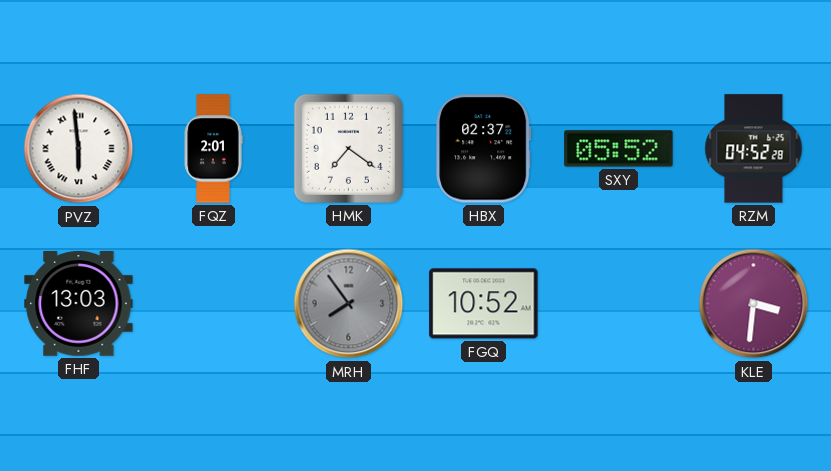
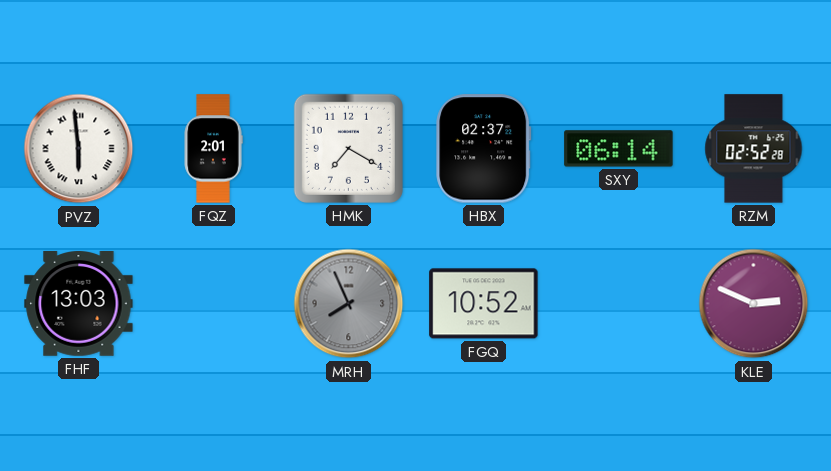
HMK: 7:21 -> 7:20 (348, 148)
SXY: 05:52 -> 06:14 (619, 149)
RZM: 04:52 -> 02:52 (754, 149)
MRH: 7:54 -> 7:56 (349, 304)
KLE: 3:31 -> 2:49 (754, 304)
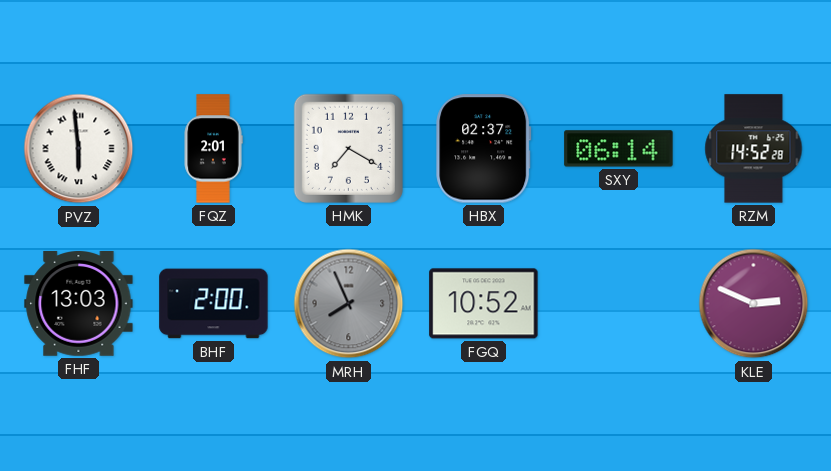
RZM: 02:52 -> 14:52 (754, 149)
BHF: none -> 2:00 (214, 304)
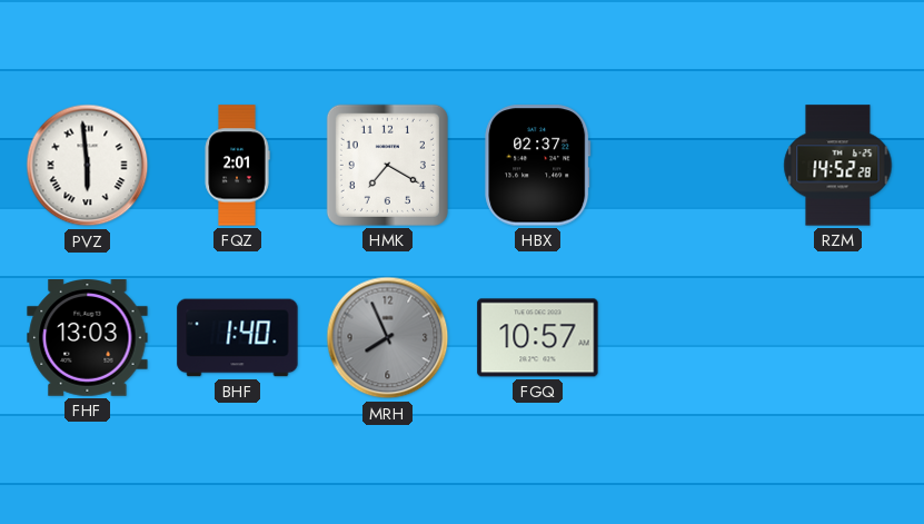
SXY: 06:14 -> none (619, 149)
BHF: 2:00 -> 1:40 (238, 338)
FGQ: 10:52 -> 10:57 (538, 338)
KLE: 2:49 -> none (754, 304)
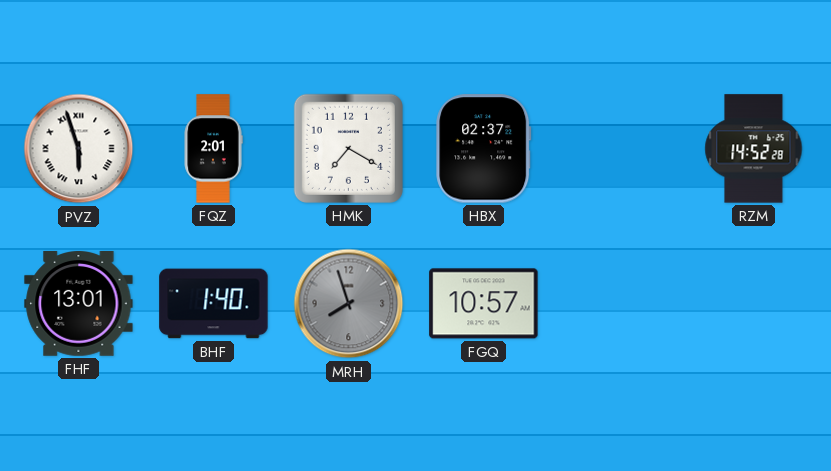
PVZ: 5:59 -> 5:57 (79, 149)
FHF: 13:03 -> 13:01 (79, 304)
MRH: 7:56 -> 7:57 (349, 304)
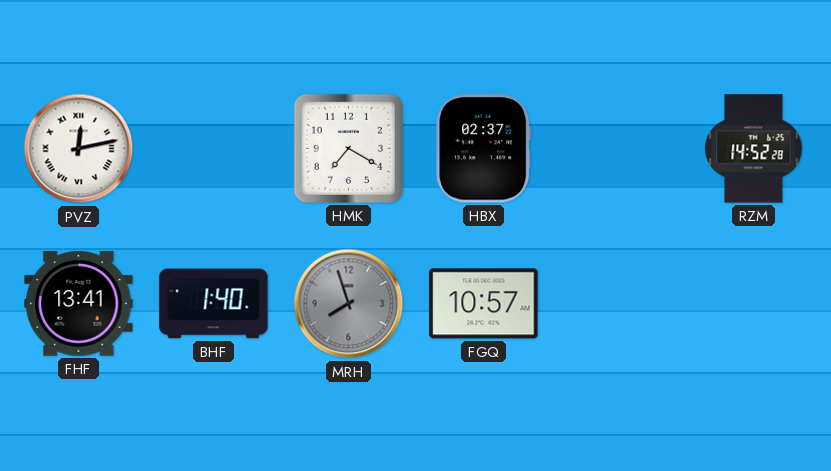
PVZ: 5:57 -> 12:13 (79, 149)
FQZ: 2:01 -> none (213, 149)
FHF: 13:01 -> 13:41 (79, 304)
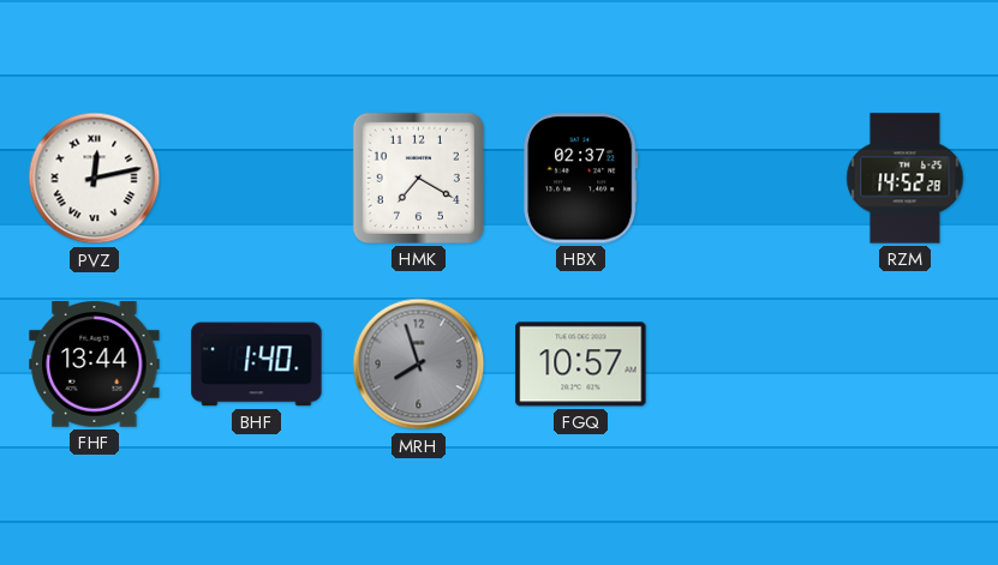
FHF: 13:41 -> 13:44 (95, 365)
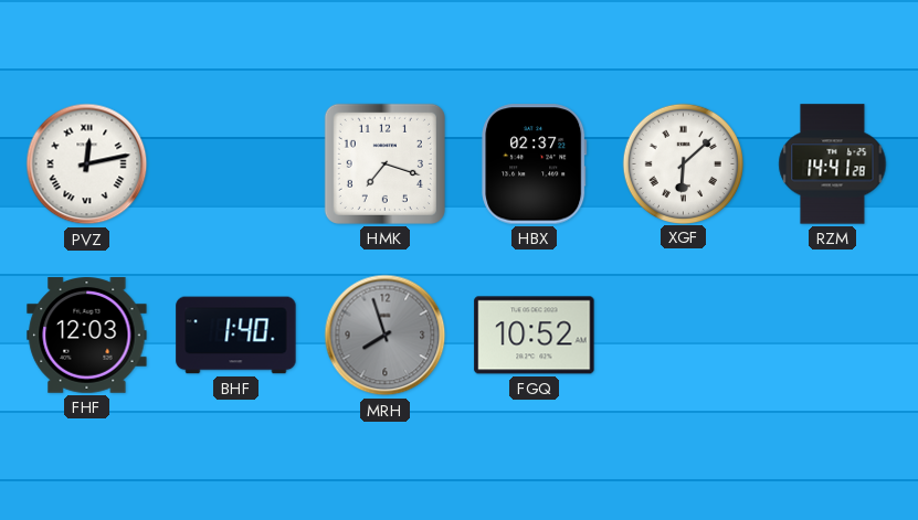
HMK: 7:20 -> 7:18 (384, 163)
XGF: none -> 6:08 (683, 163)
RZM: 14:52 -> 14:41 (833, 165)
FHF: 13:44 -> 12:03 (87, 336)
FGQ: 10:57 -> 10:52 (535, 336)
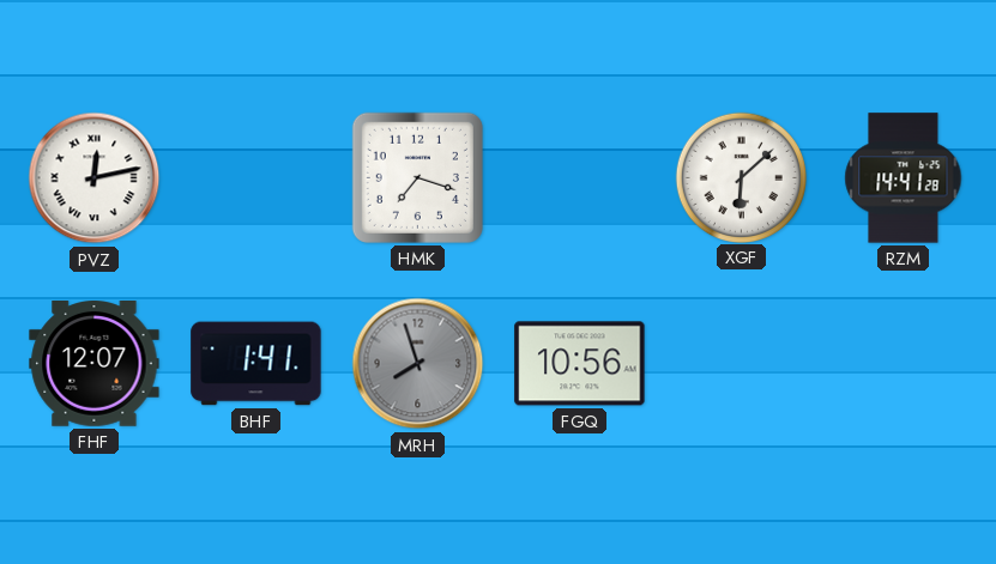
HBX: 02:37 -> none (535, 165)
FHF: 12:03 -> 12:07 (95, 364)
BHF: 1:40 -> 1:41 (256, 364)
FGQ: 10:52 -> 10:56 (580, 364)
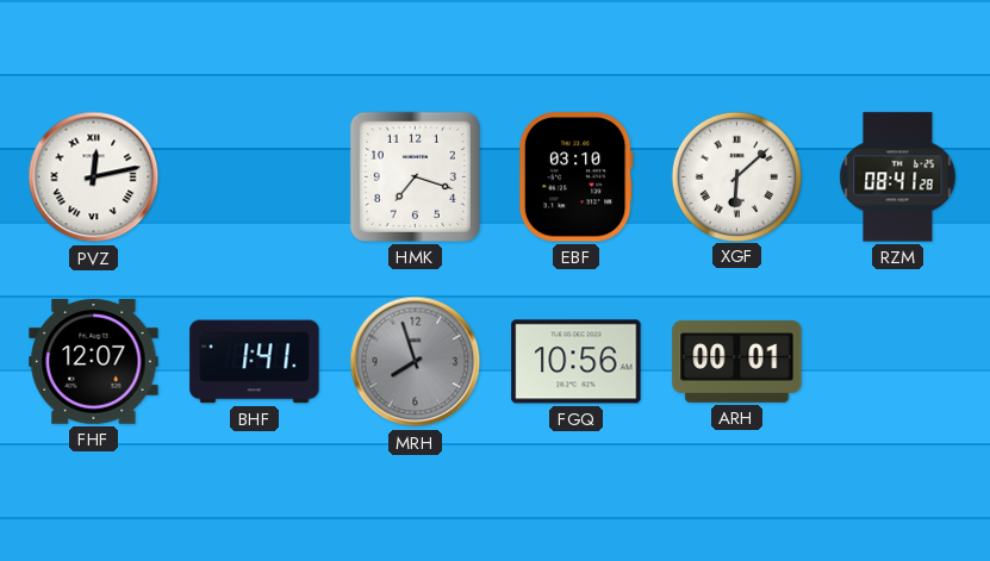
EBF: none -> 03:10 (575, 177)
RZM: 14:41 -> 08:41 (898, 177)
ARH: none -> 00:01 (737, 361)
